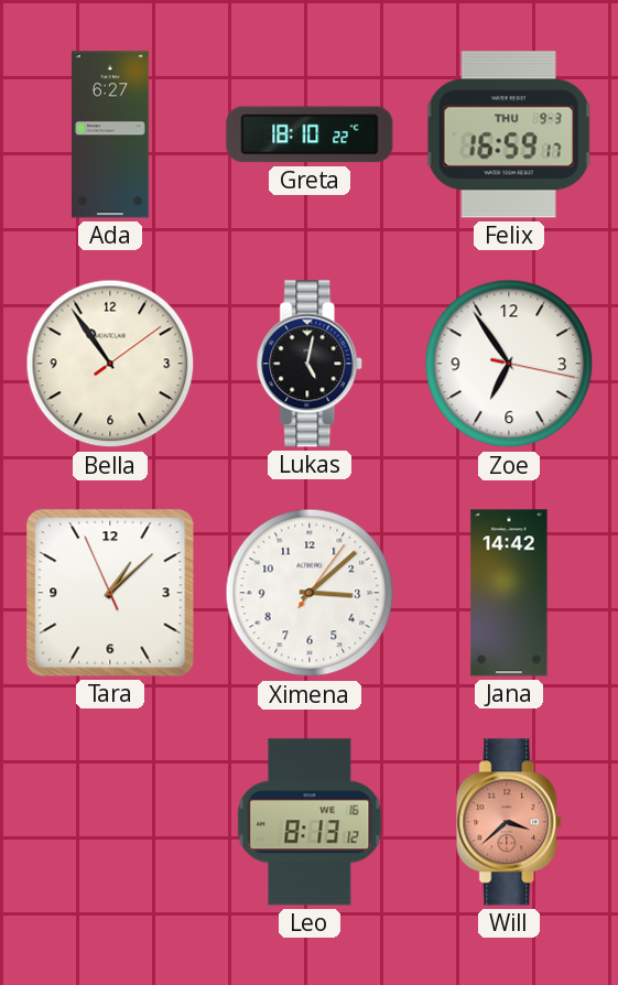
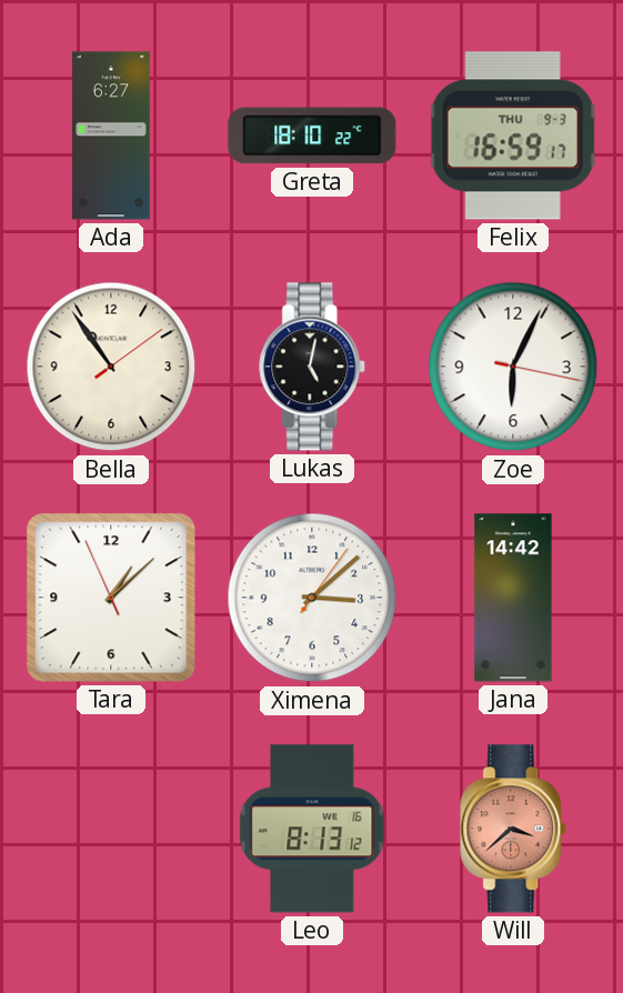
Zoe: 6:54 -> 6:04 (513, 367)
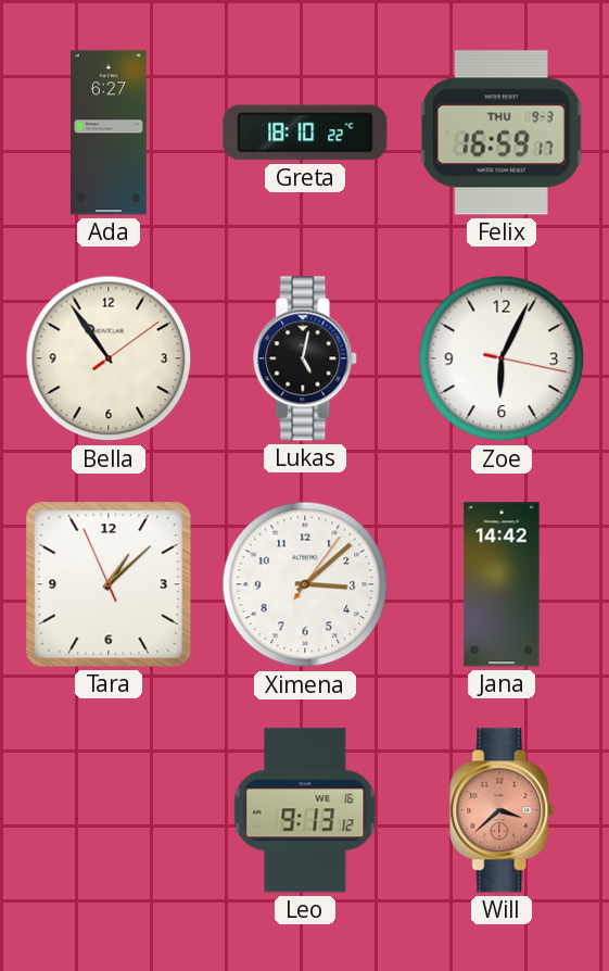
Leo: 8:13 -> 9:13 (305, 810)
